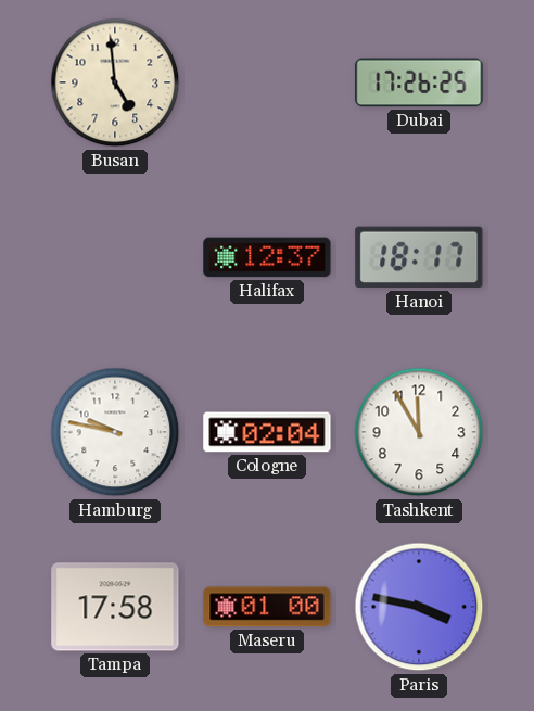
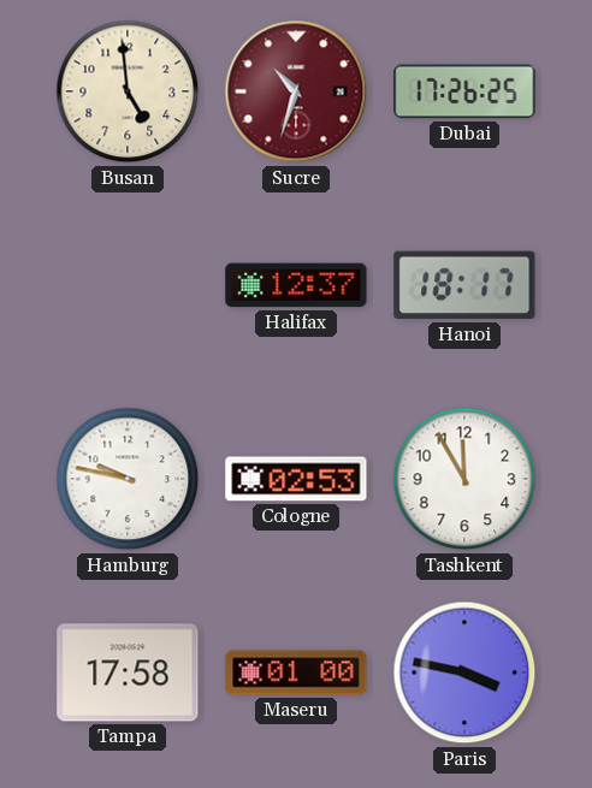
Sucre: none -> 10:33 (296, 91)
Cologne: 02:04 -> 02:53 (296, 479)
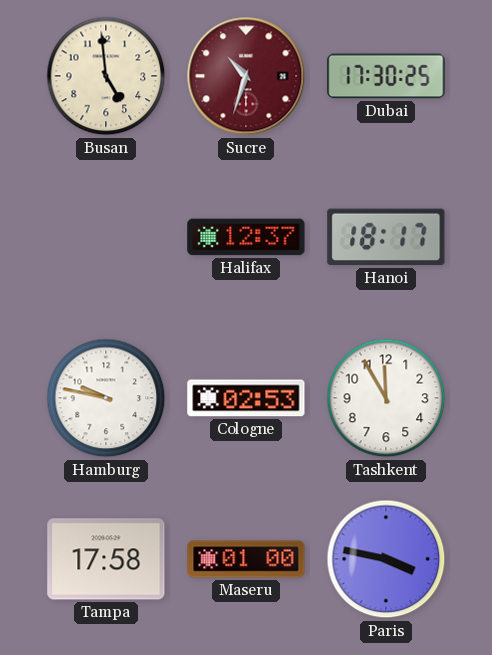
Dubai: 17:26 -> 17:30 (386, 76)
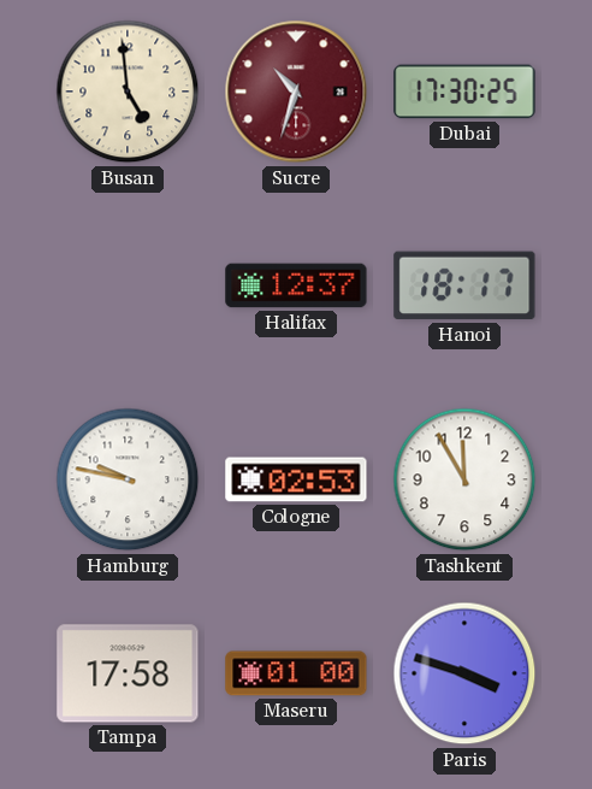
Paris: 3:47 -> 3:48 (464, 673)
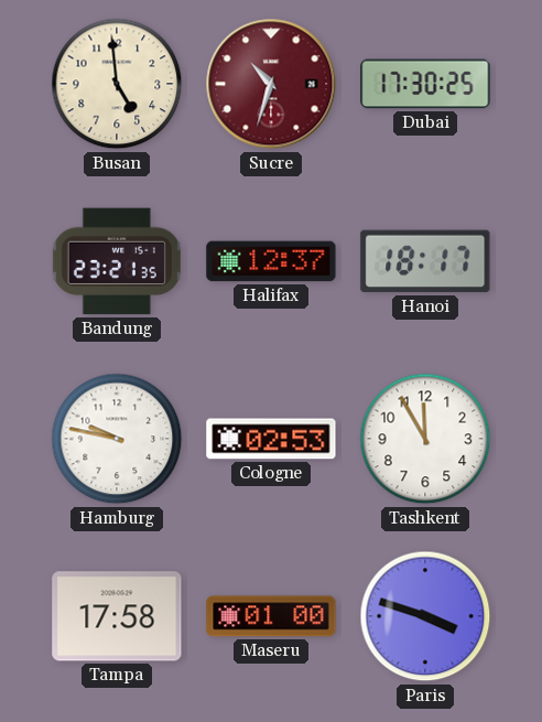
Bandung: none -> 23:21 (117, 261)
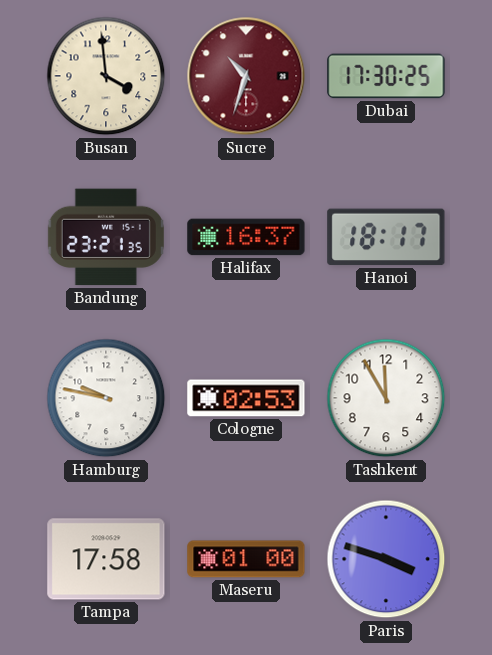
Busan: 4:59 -> 3:59 (106, 76)
Halifax: 12:37 -> 16:37 (246, 237)
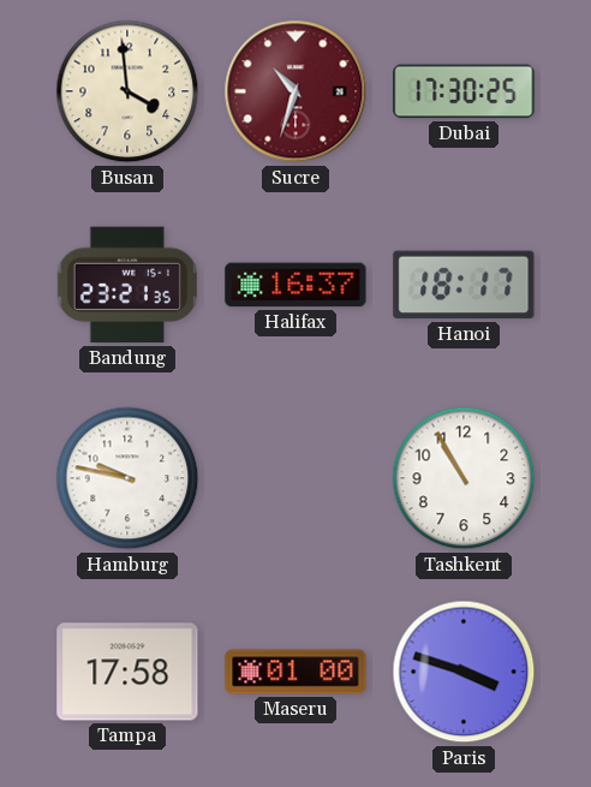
Cologne: 02:53 -> none (246, 398)
Tashkent: 11:55 -> 10:55 (464, 478)
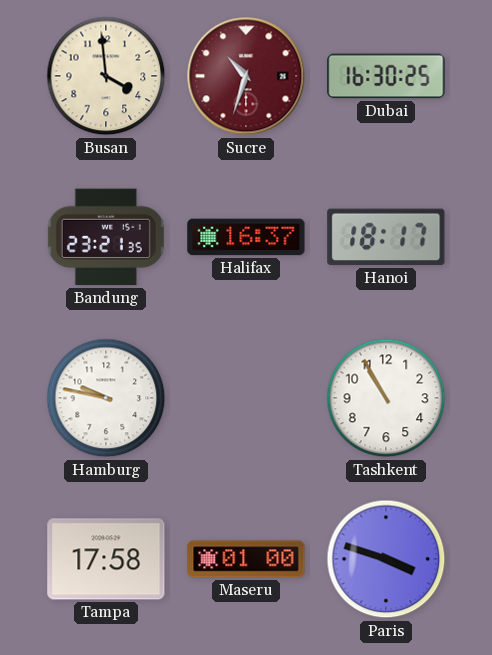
Dubai: 17:30 -> 16:30 (386, 76)
